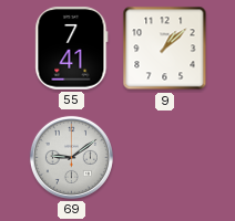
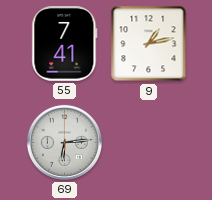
9: 1:08 -> 1:13 (149, 44)
69: 9:09 -> 6:14 (64, 142)
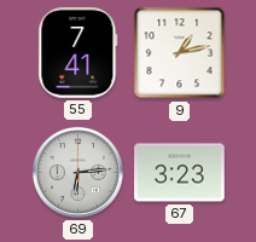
67: none -> 3:23 (180, 173)
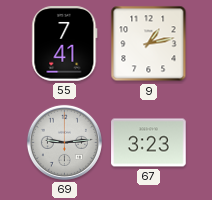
69: 6:14 -> 9:14 (64, 142)
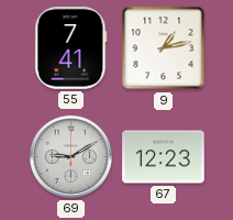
69: 9:14 -> 9:10 (70, 156)
67: 3:23 -> 12:23 (164, 157)
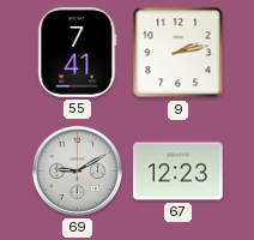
9: 1:13 -> 2:13 (179, 53)
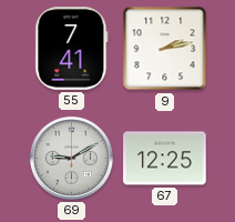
67: 12:23 -> 12:25 (165, 159)
